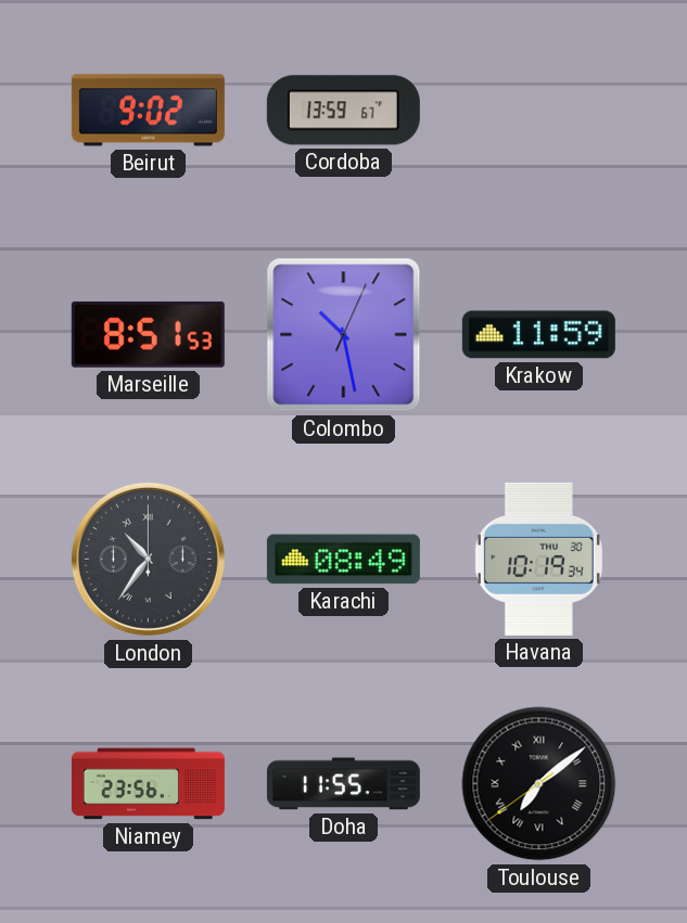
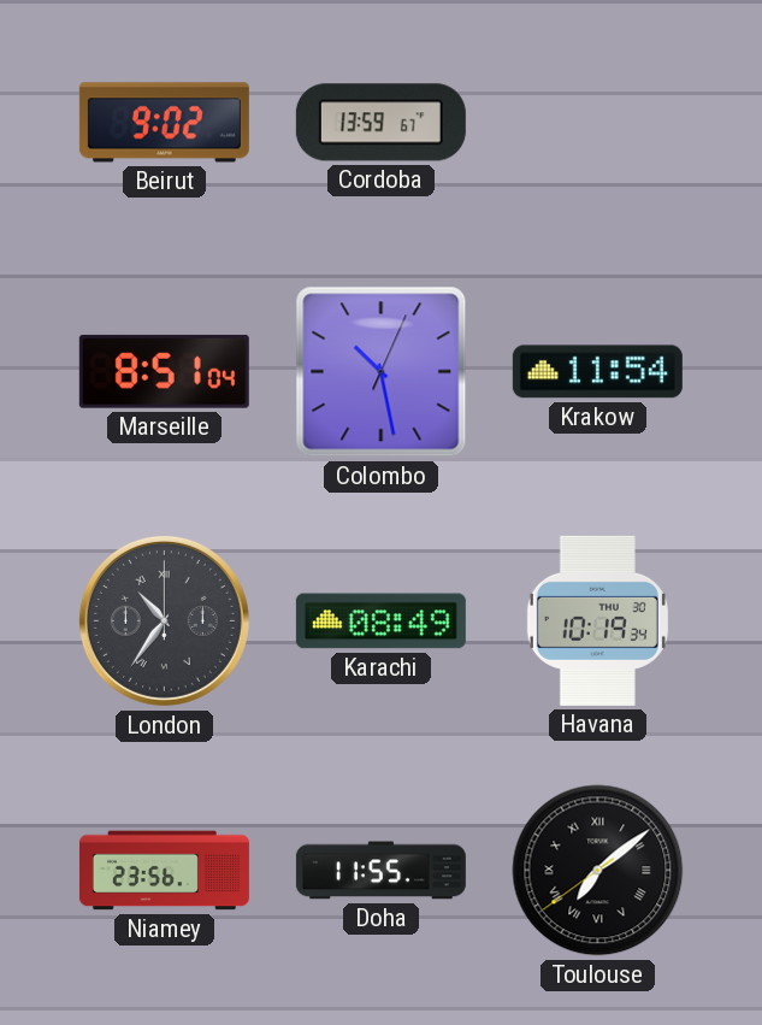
Marseille: 8:51:53 -> 8:51:04 (164, 371)
Krakow: 11:59 -> 11:54 (597, 372)
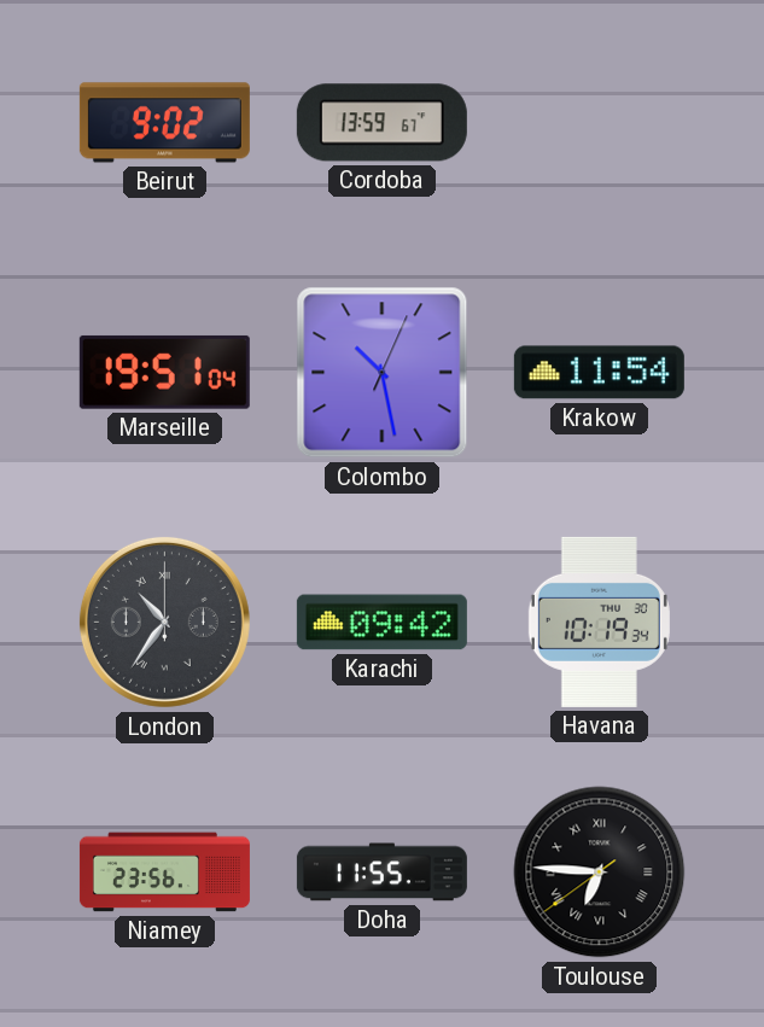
Marseille: 8:51 -> 19:51 (164, 372)
Karachi: 08:49 -> 09:42 (381, 623)
Toulouse: 7:08 -> 6:45 (600, 873)
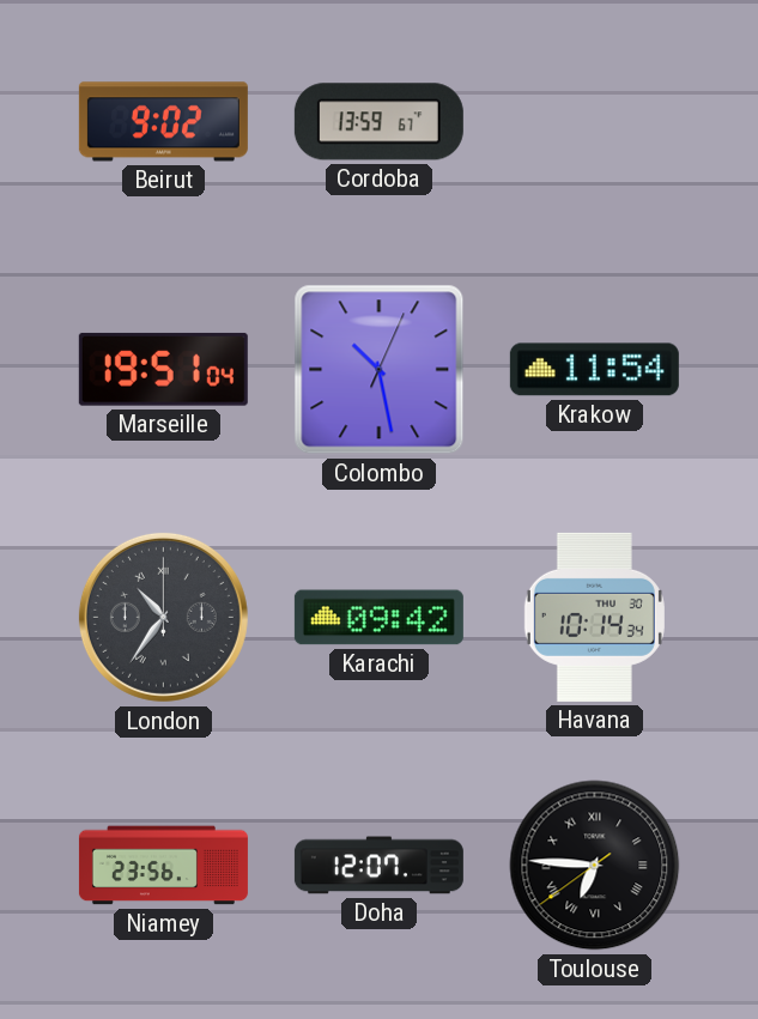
Havana: 10:19 -> 10:14 (594, 617)
Doha: 11:55 -> 12:07 (378, 866)
